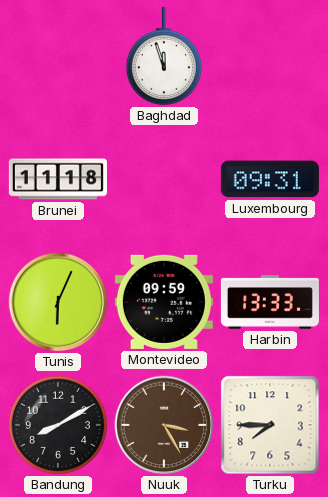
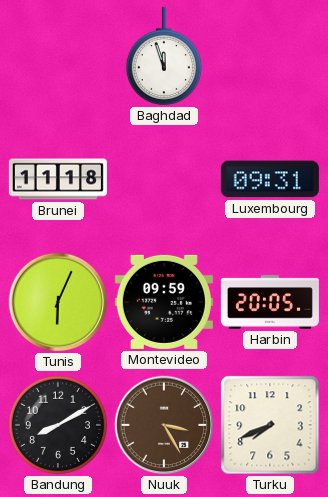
Harbin: 13:33 -> 20:05 (270, 302)
Turku: 7:45 -> 7:41 (270, 425)
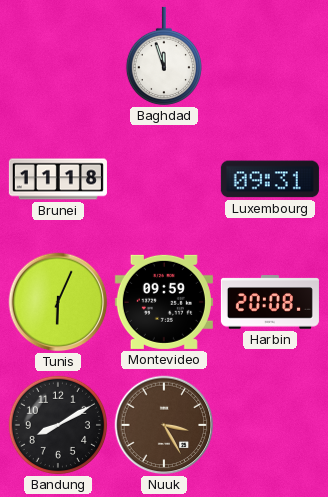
Harbin: 20:05 -> 20:08 (270, 302)
Turku: 7:41 -> none (270, 425)
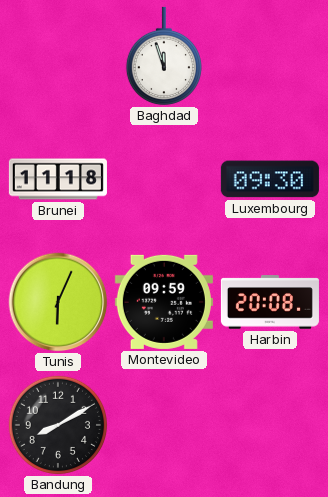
Luxembourg: 09:31 -> 09:30 (270, 179)
Nuuk: 3:25 -> none (164, 425)
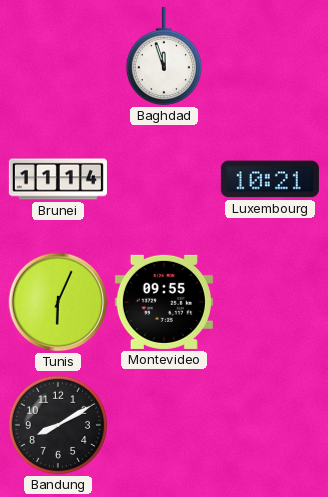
Brunei: 11:18 -> 11:14 (58, 179)
Luxembourg: 09:30 -> 10:21 (270, 179)
Montevideo: 09:59 -> 09:55 (164, 302)
Harbin: 20:08 -> none (270, 302)
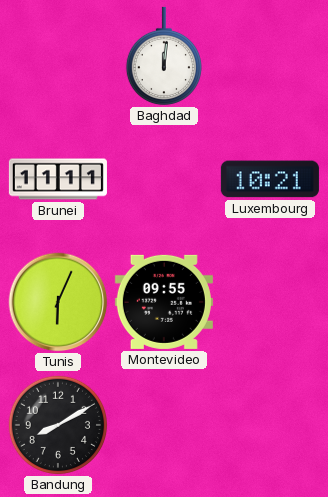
Baghdad: 11:57 -> 12:01 (164, 56)
Brunei: 11:14 -> 11:11 (58, 179)
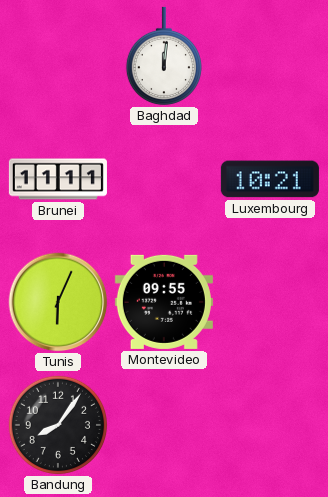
Bandung: 8:10 -> 8:06 (58, 425)
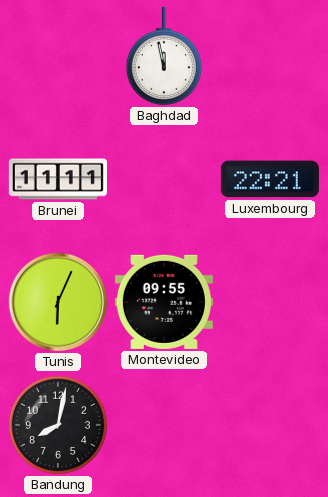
Baghdad: 12:01 -> 11:58 (164, 56)
Luxembourg: 10:21 -> 22:21 (270, 179)
Bandung: 8:06 -> 8:02 (58, 425)
